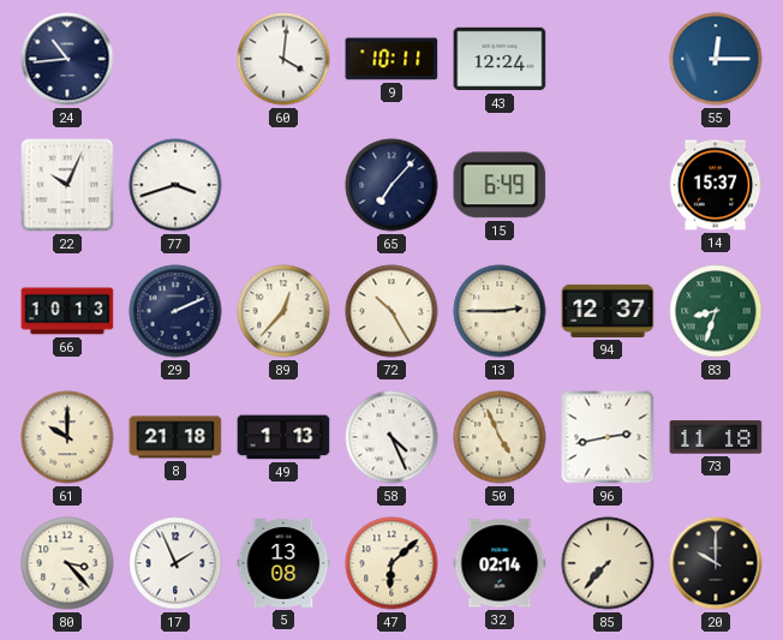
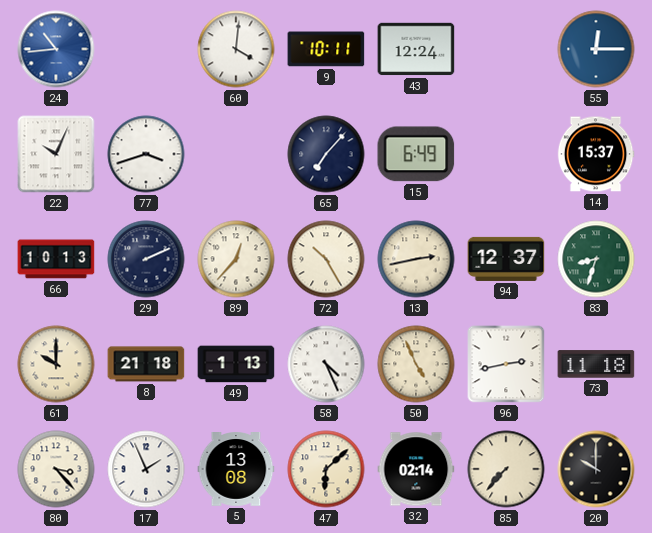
24 dial: navy -> blue (56, 49)
13: 2:45 -> 2:43 (416, 259)
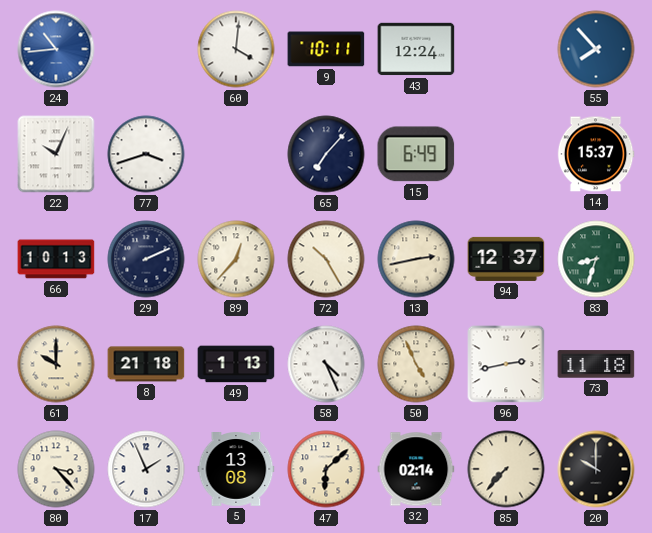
55: 12:15 -> 7:53 (596, 49)
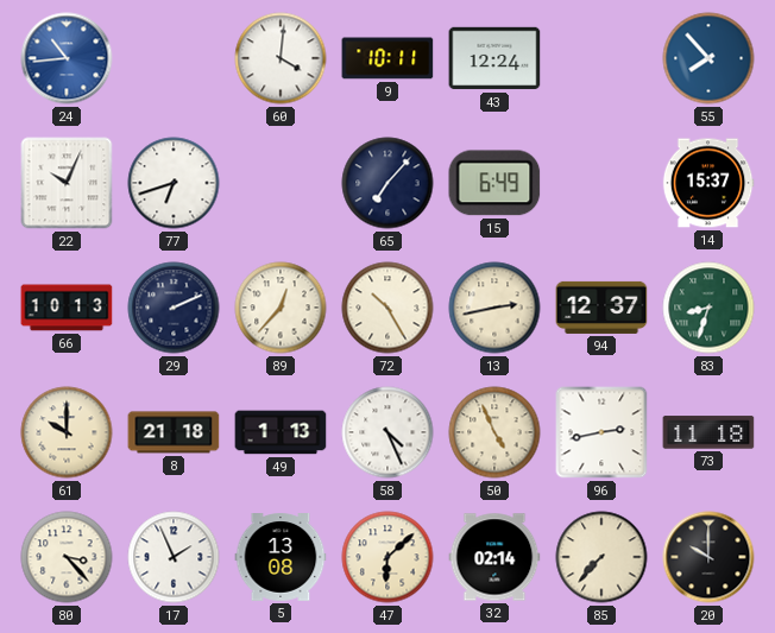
77: 3:42 -> 6:42 (174, 183)
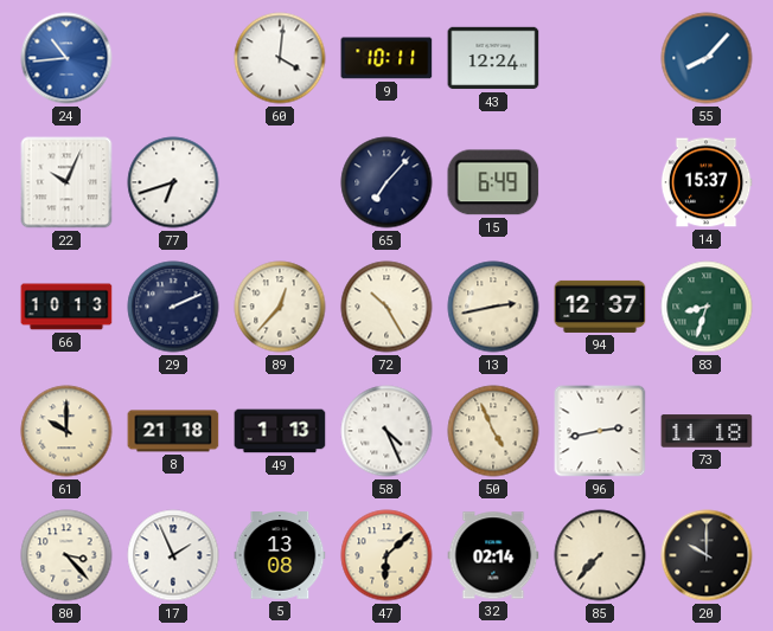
55: 7:53 -> 8:07 (707, 58)
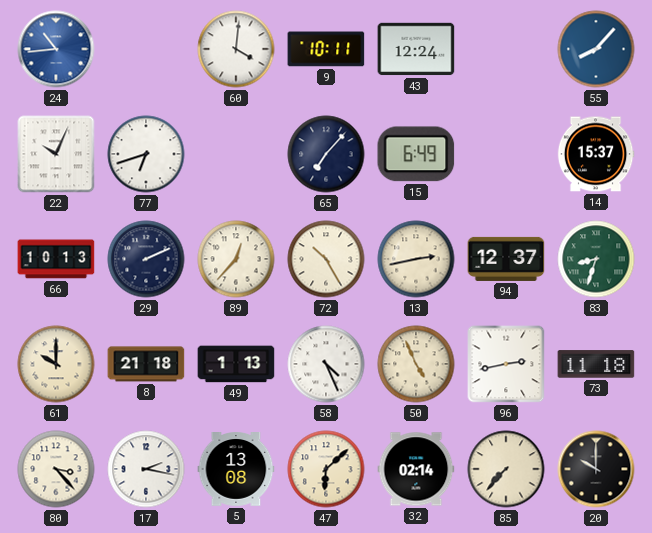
17: 1:56 -> 2:17 (146, 469)
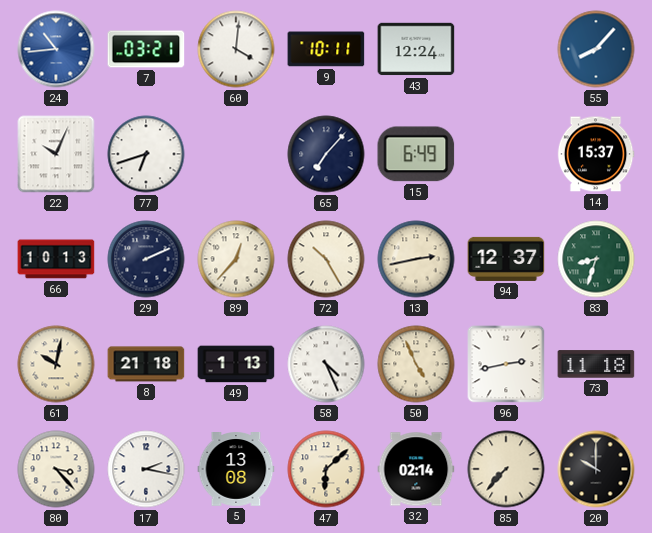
7: none -> 03:21 (146, 49)
61: 10:00 -> 10:02 (56, 364)
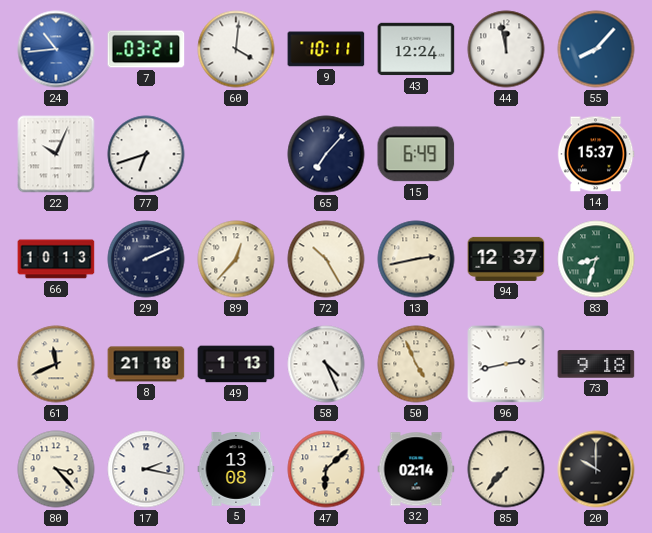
44: none -> 11:58 (506, 49)
61: 10:02 -> 11:41 (56, 364)
73: 11:18 -> 9:18 (596, 364)
